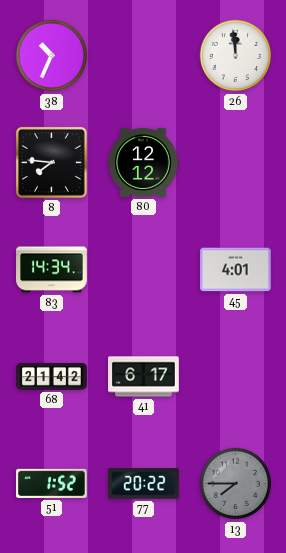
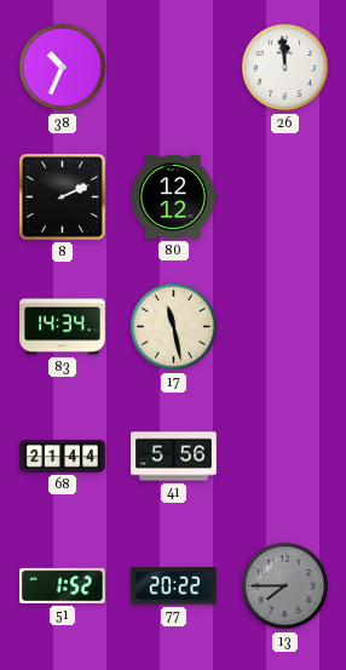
8: 7:46 -> 2:11 (62, 196)
17: none -> 11:28 (174, 327)
45: 4:01 -> none (236, 270)
68: 21:42 -> 21:44 (63, 456)
41: 6:17 -> 5:56 (174, 457)
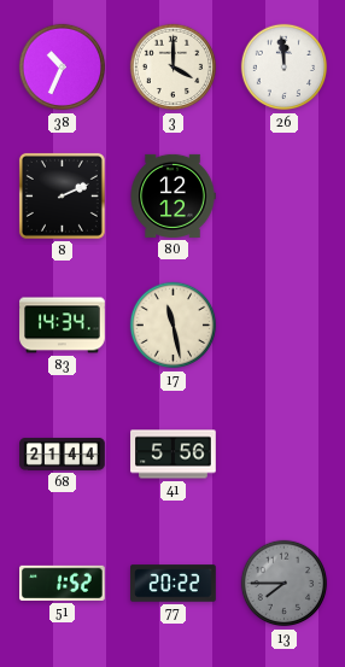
3: none -> 4:00 (174, 68)
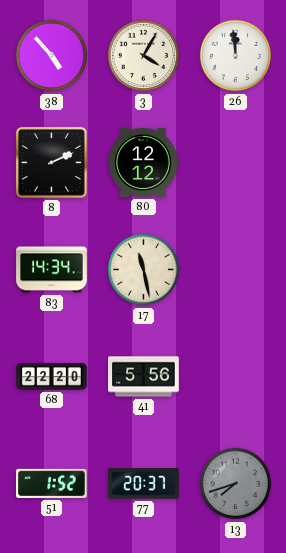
38: 10:34 -> 4:53 (52, 56)
3: 4:00 -> 4:05 (144, 56)
68: 21:44 -> 22:20 (52, 376)
77: 20:22 -> 20:37 (144, 484)
13: 7:45 -> 7:42 (236, 484)
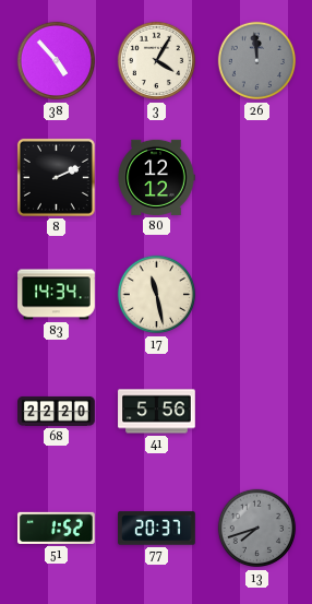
26 dial: white -> grey (257, 61)
